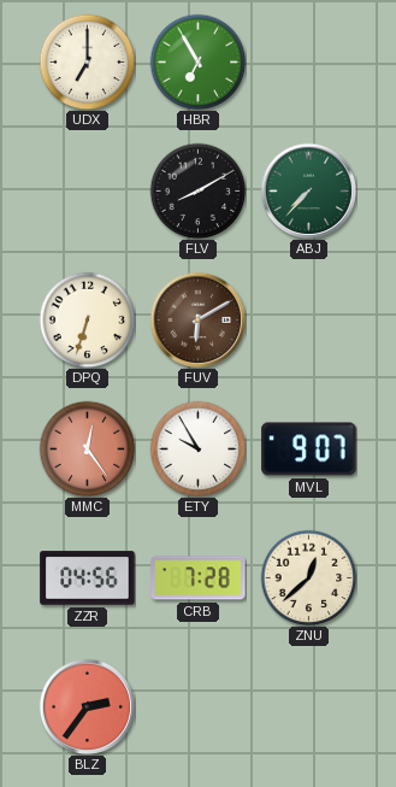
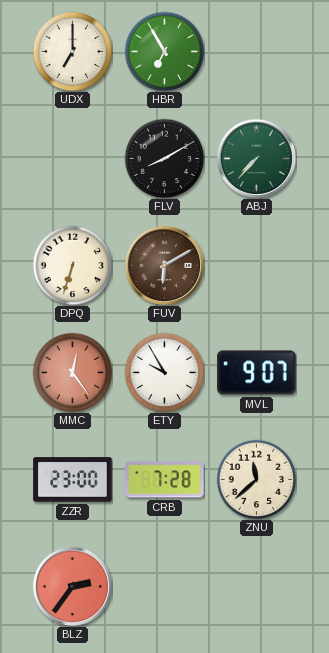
ZZR: 04:56 -> 23:00 (73, 480)
ZNU: 12:38 -> 11:38 (256, 479)
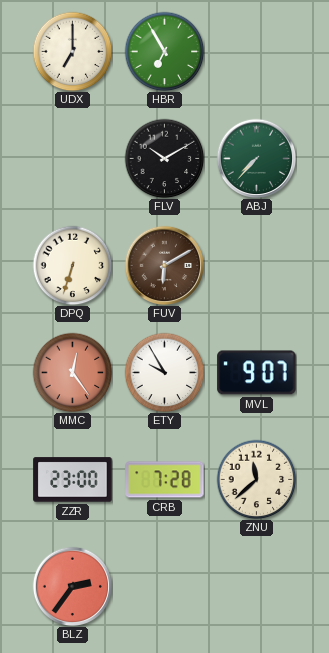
FLV: 8:10 -> 10:10 (164, 158)
